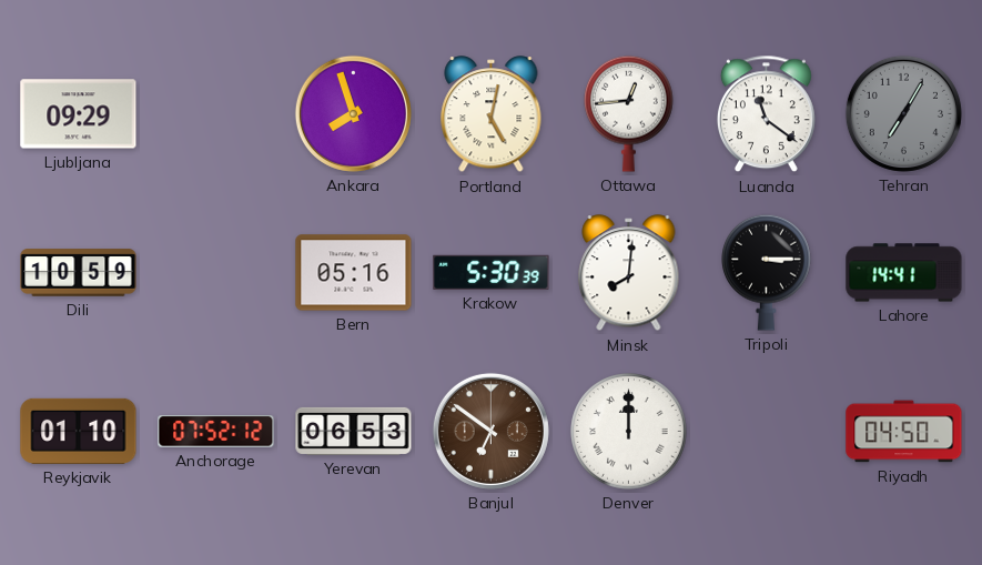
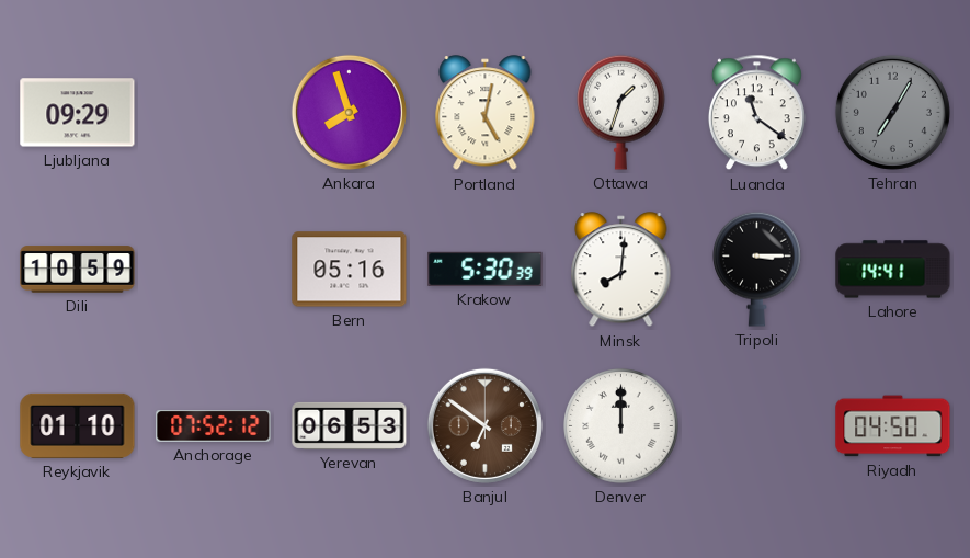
Ottawa: 12:44 -> 1:33 (621, 112)
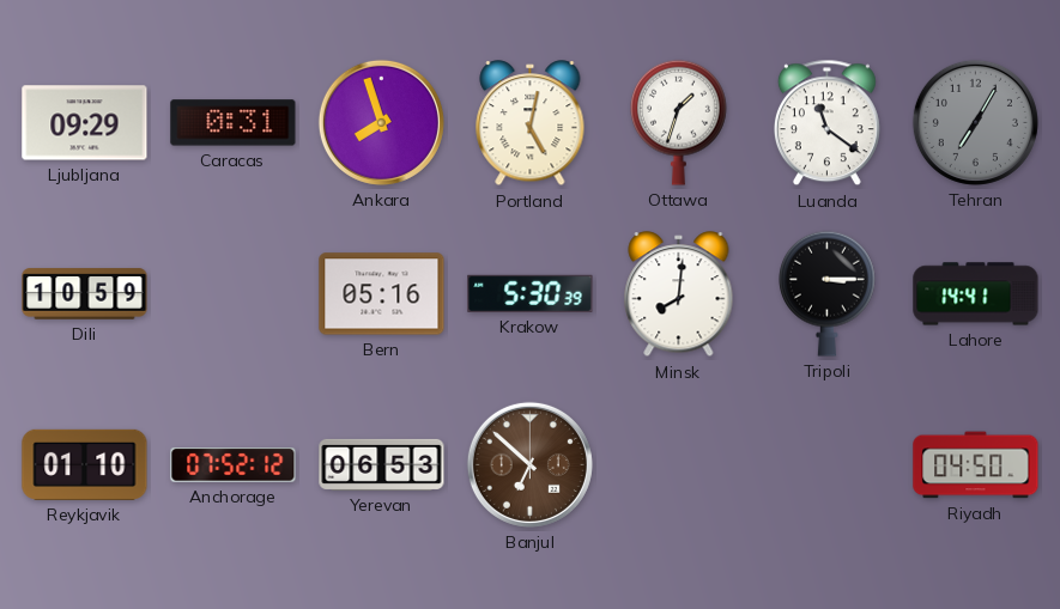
Caracas: none -> 0:31 (234, 123)
Banjul: 6:51 -> 6:52 (529, 464)
Denver: 12:00 -> none (621, 426)
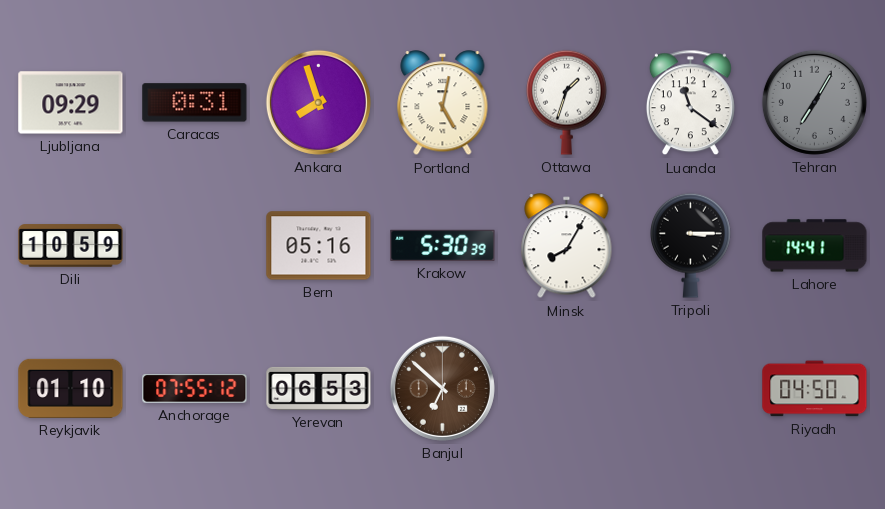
Minsk: 8:01 -> 8:05 (567, 246)
Anchorage: 07:52 -> 07:55 (195, 389)
